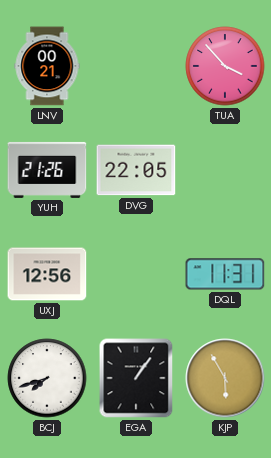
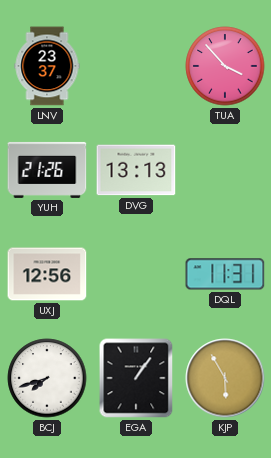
LNV: 00:21 -> 23:37 (47, 66)
DVG: 22:05 -> 13:13 (136, 170)
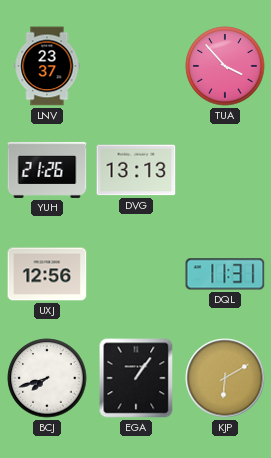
KJP: 5:55 -> 6:10 (225, 378)
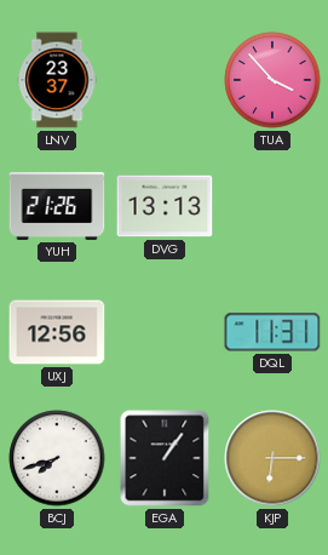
KJP: 6:10 -> 6:15 (272, 458)
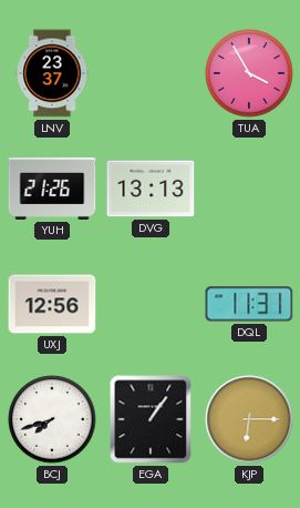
TUA: 3:53 -> 3:55 (249, 73)
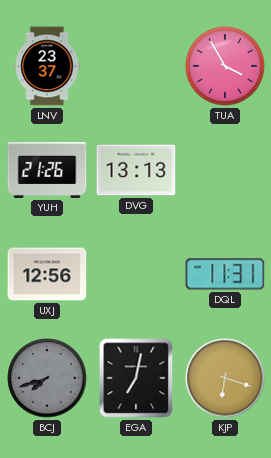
BCJ dial: white -> grey (47, 378)
EGA: 1:06 -> 7:02 (136, 378)
KJP: 6:15 -> 6:18 (225, 378)
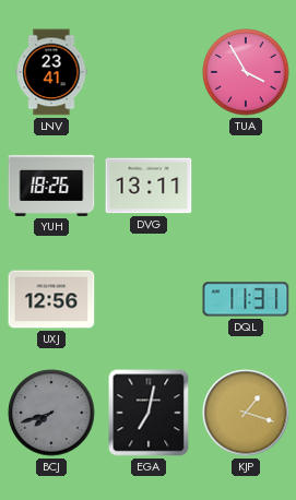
LNV: 23:37 -> 23:41 (51, 72)
YUH: 21:26 -> 18:26 (51, 186)
DVG: 13:13 -> 13:11 (149, 186)
KJP: 6:18 -> 1:18 (246, 413)
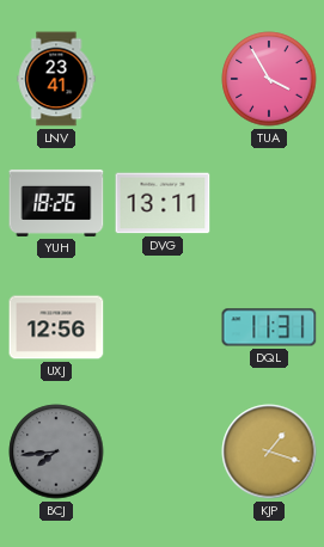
BCJ: 7:42 -> 7:44 (56, 451)
EGA: 7:02 -> none (149, 413)
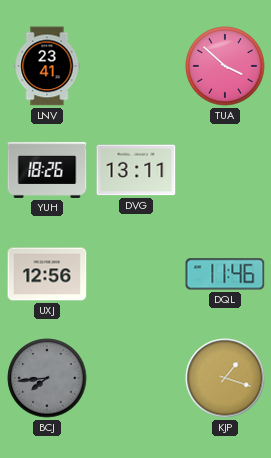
TUA: 3:55 -> 3:52 (225, 66)
DQL: 11:31 -> 11:46 (225, 274)
